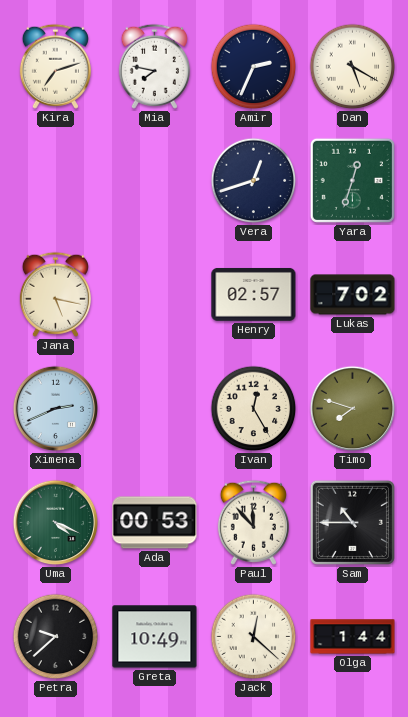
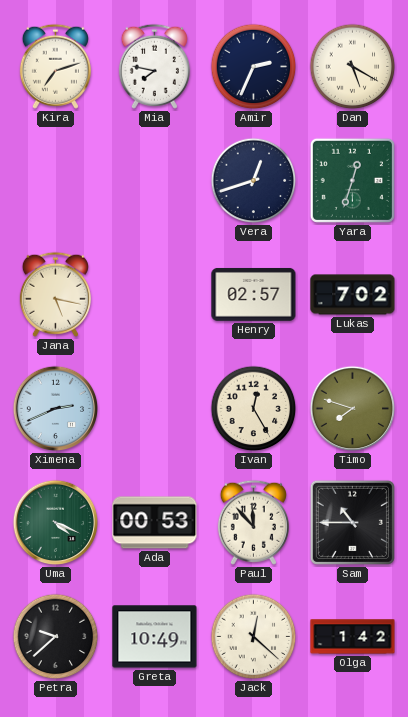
Olga: 1:44 -> 1:42 (353, 637)
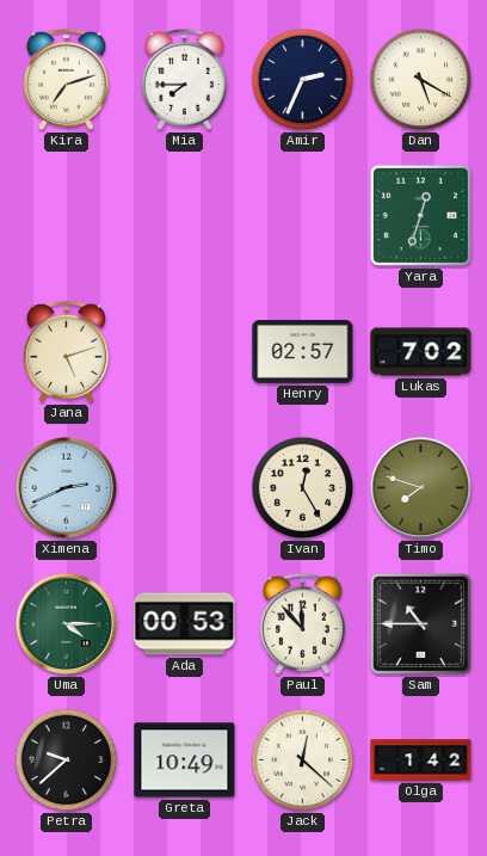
Mia: 7:47 -> 7:45 (184, 79)
Vera: 12:42 -> none (254, 181)
Jana: 5:17 -> 5:12 (66, 351)
Uma: 4:19 -> 4:15 (67, 624)
